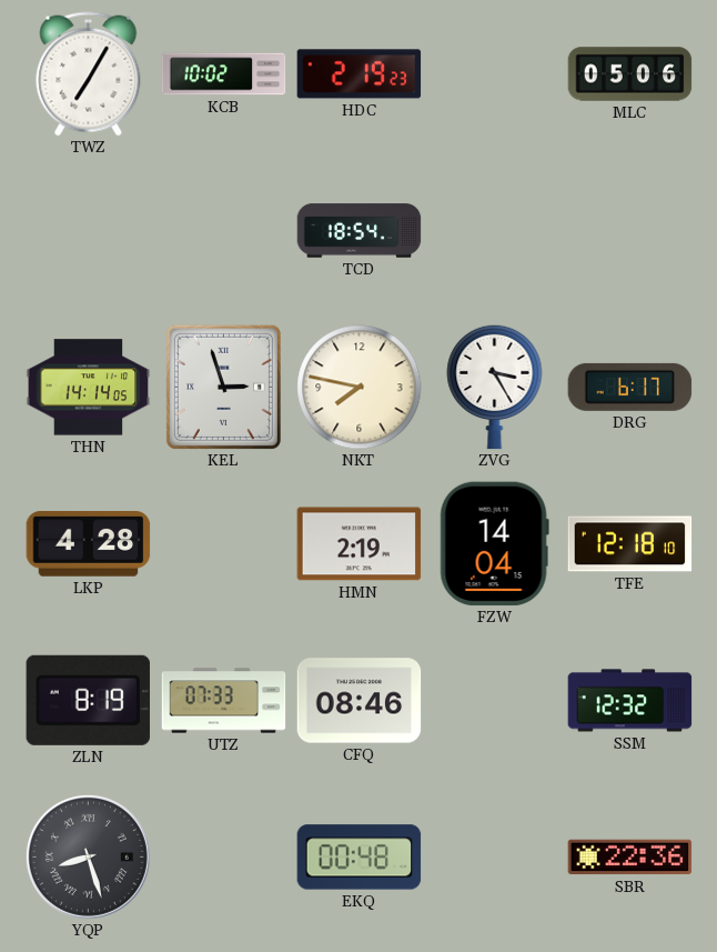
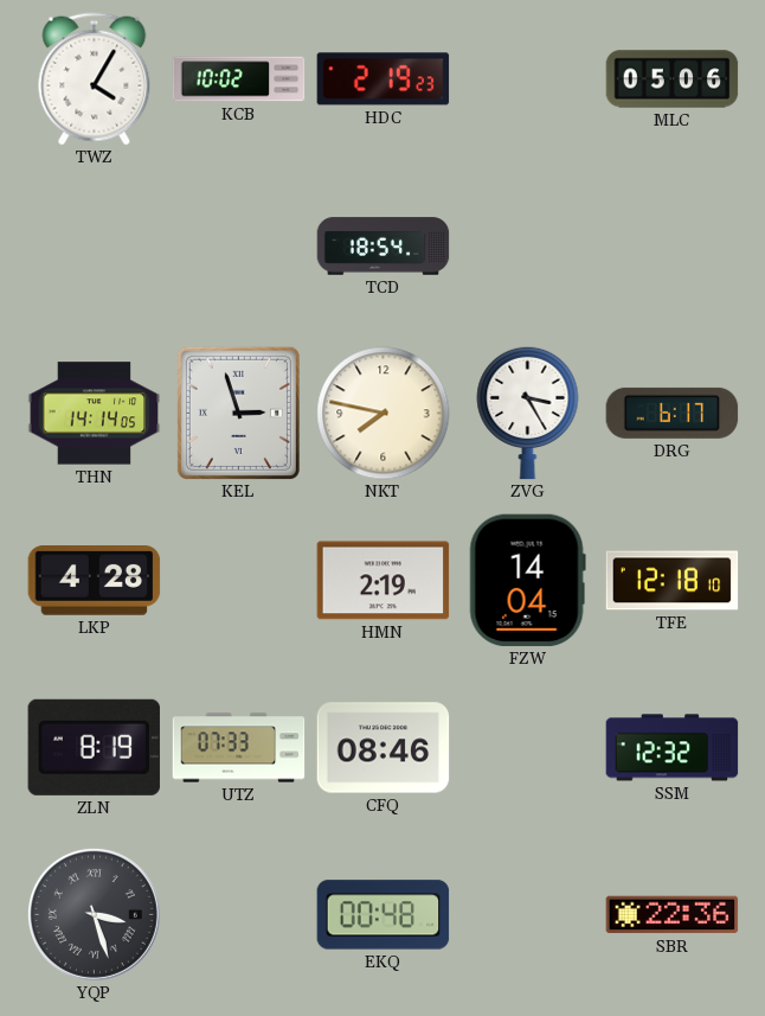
TWZ: 7:05 -> 4:05 (95, 79)
YQP: 8:27 -> 3:27 (94, 914)
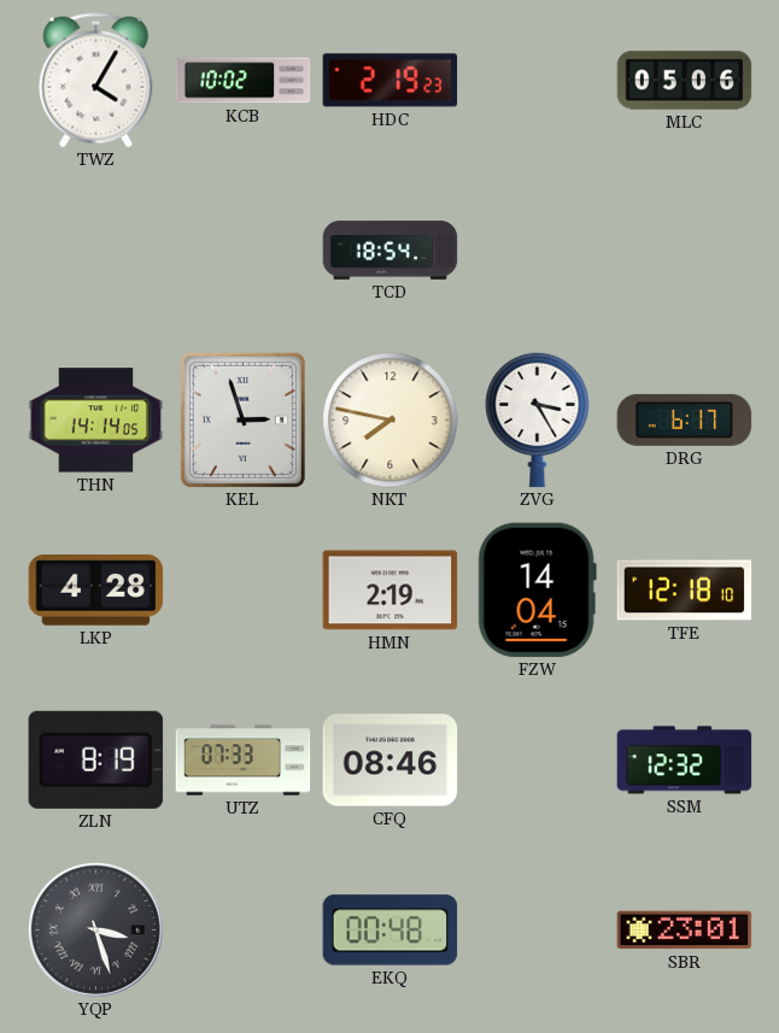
SBR: 22:36 -> 23:01 (685, 931)
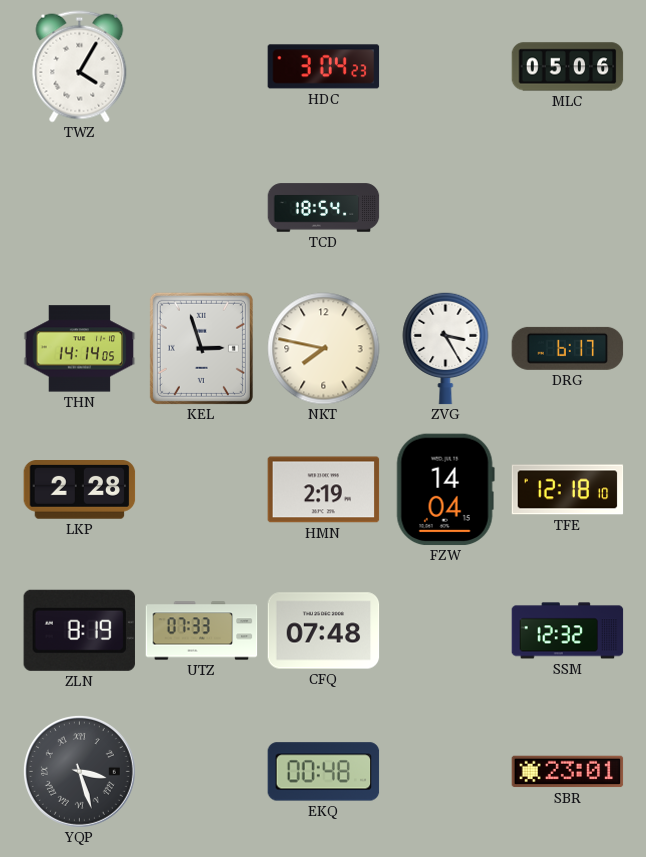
KCB: 10:02 -> none (244, 81)
HDC: 2:19 -> 3:04 (324, 67)
LKP: 4:28 -> 2:28 (80, 490)
CFQ: 08:46 -> 07:48 (324, 631)
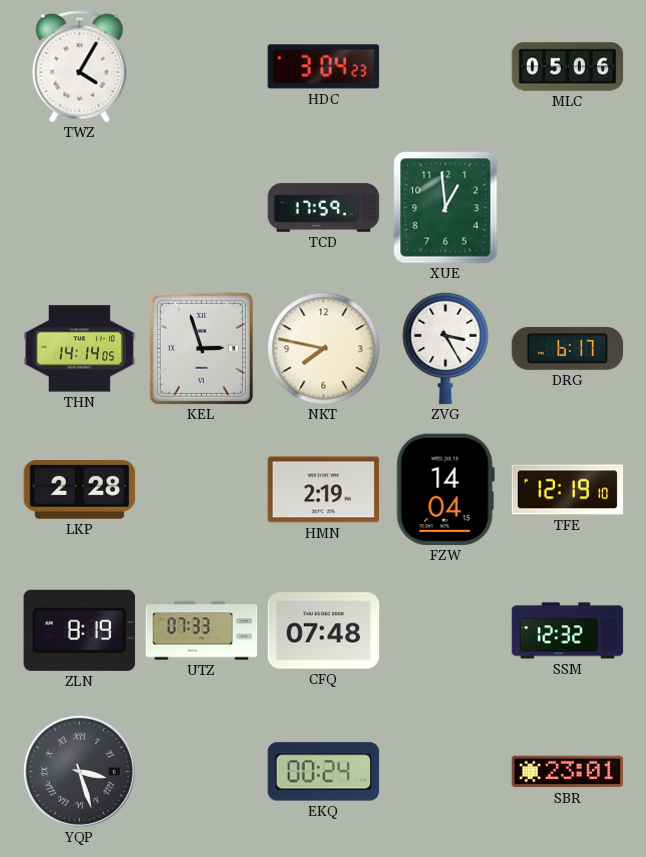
TCD: 18:54 -> 17:59 (324, 208)
XUE: none -> 12:59 (446, 208)
TFE: 12:18 -> 12:19 (568, 490)
EKQ: 00:48 -> 00:24 (324, 772)
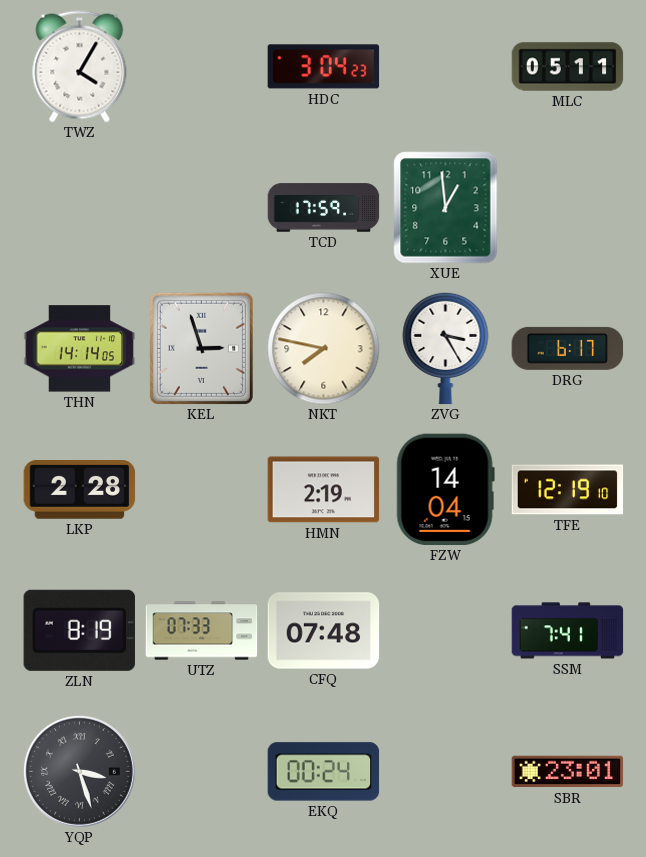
MLC: 05:06 -> 05:11 (568, 67)
SSM: 12:32 -> 7:41 (568, 631)
